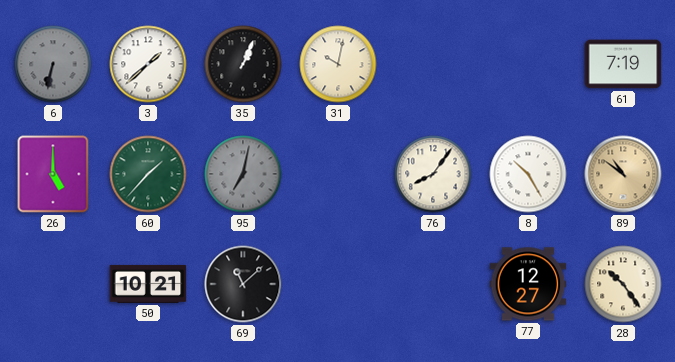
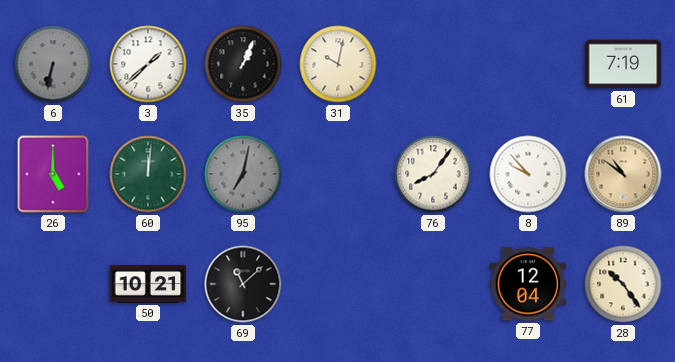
60: 1:37 -> 12:01 (148, 174)
8: 10:25 -> 9:53 (528, 174)
77: 12:27 -> 12:04 (528, 284)
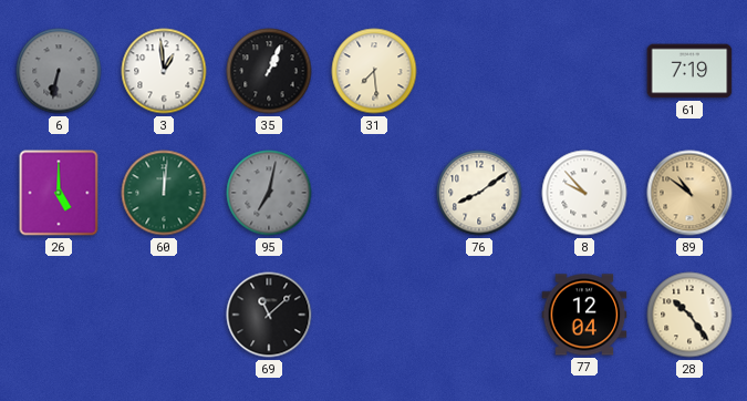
3: 1:38 -> 12:59 (164, 71)
31: 10:02 -> 7:29 (374, 71)
76: 8:06 -> 8:09 (479, 193)
50: 10:21 -> none (148, 284)
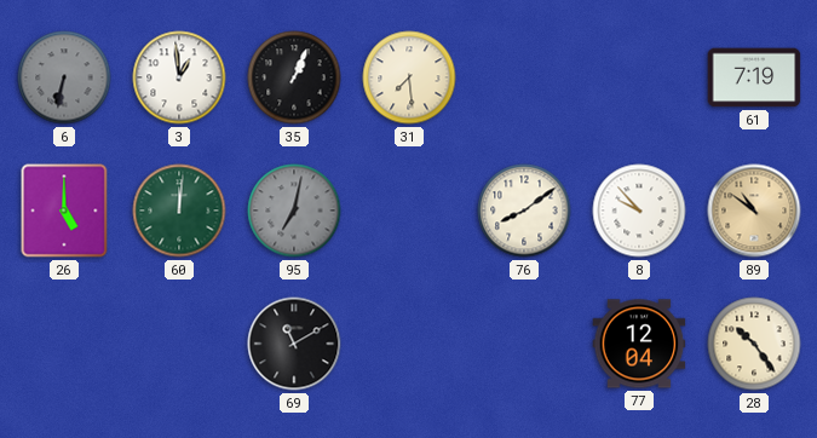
69: 11:08 -> 11:10 (294, 344)
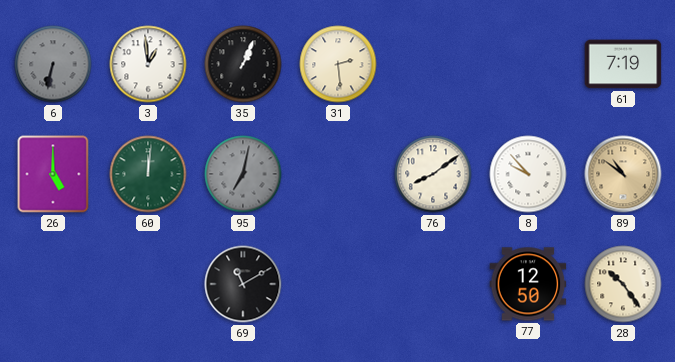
31: 7:29 -> 2:29 (338, 64)
77: 12:04 -> 12:50 (528, 284)
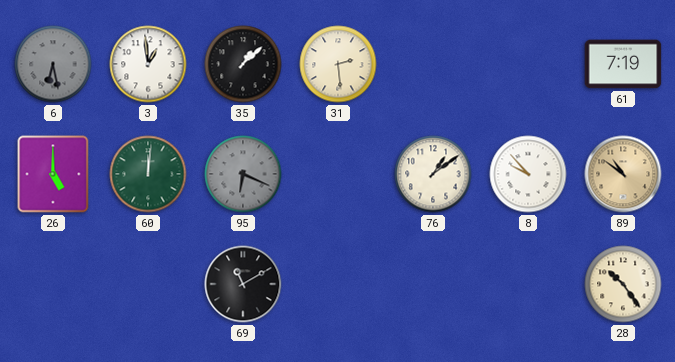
6: 6:32 -> 6:28 (53, 64)
35: 1:04 -> 1:08 (243, 64)
95: 7:02 -> 6:19 (243, 174)
76: 8:09 -> 1:09 (433, 174)
77: 12:50 -> none (528, 284)
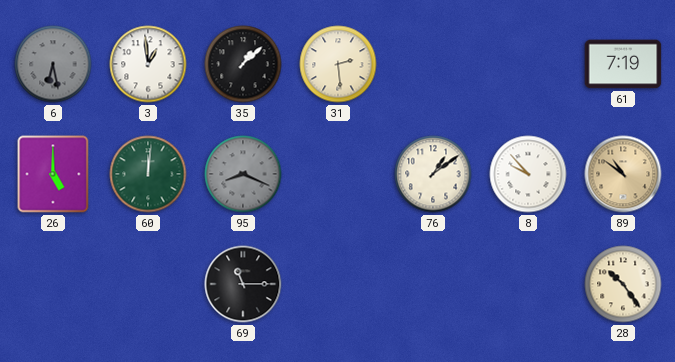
95: 6:19 -> 8:19 (243, 174)
69: 11:10 -> 11:15 (243, 284)
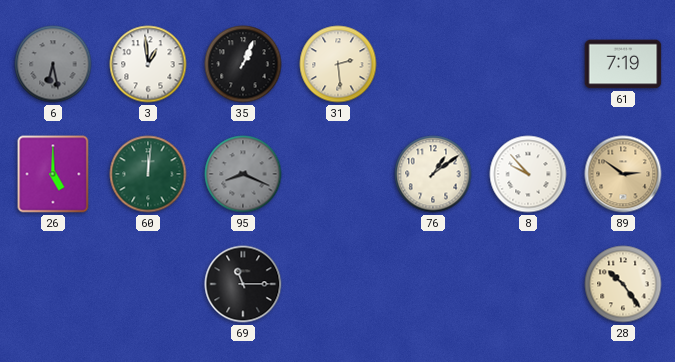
35: 1:08 -> 1:04 (243, 64)
89: 10:51 -> 2:51 (623, 174)
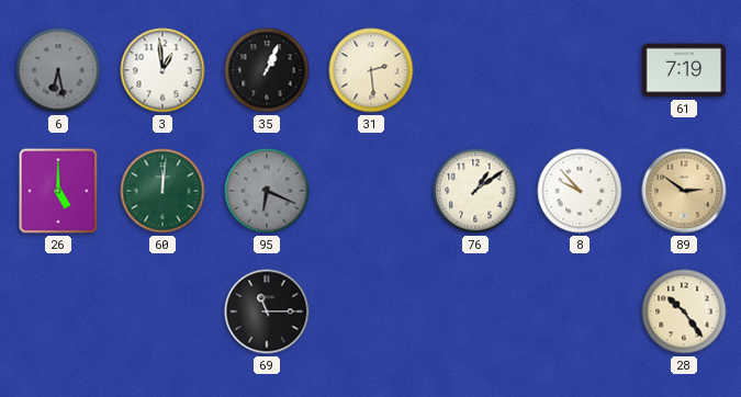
95: 8:19 -> 6:19 (267, 191)
